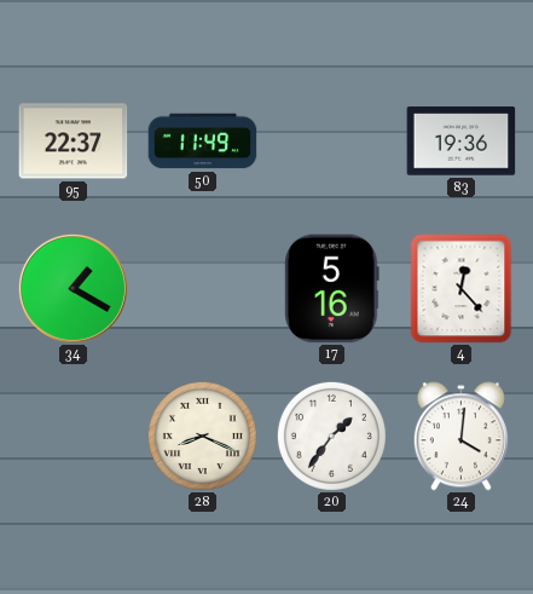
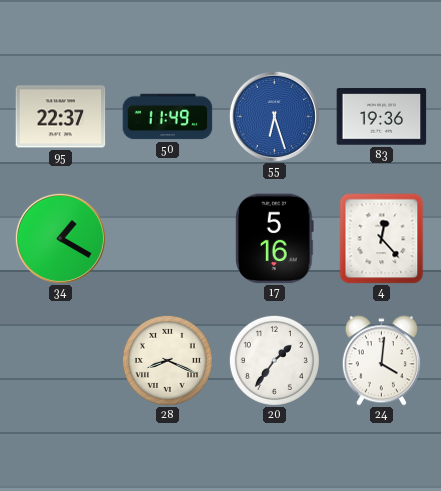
55: none -> 6:27 (274, 116)
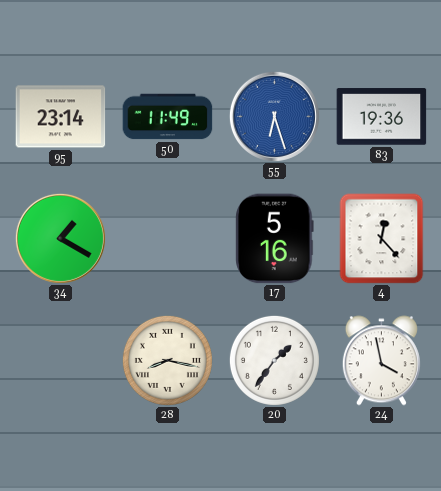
95: 22:37 -> 23:14 (61, 117)
28: 8:19 -> 8:17 (167, 360)
24: 4:01 -> 3:58 (381, 361)
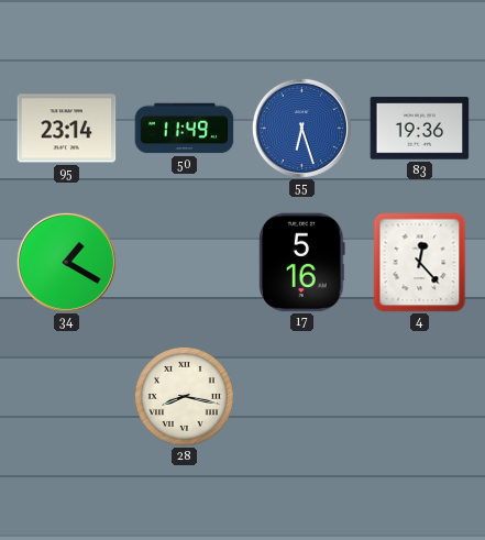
20: 1:36 -> none (274, 360)
24: 3:58 -> none (381, 361)
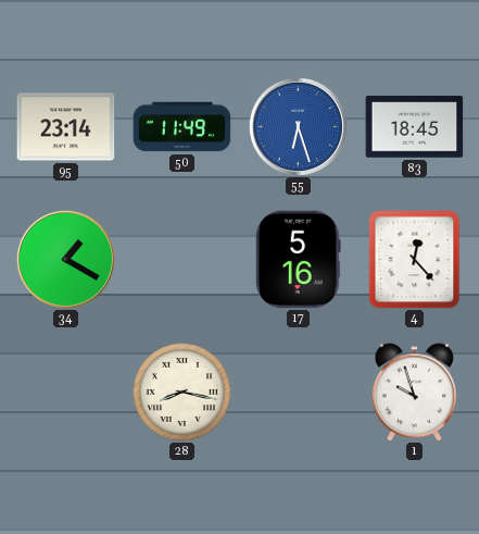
83: 19:36 -> 18:45 (415, 127)
1: none -> 9:57 (414, 393)
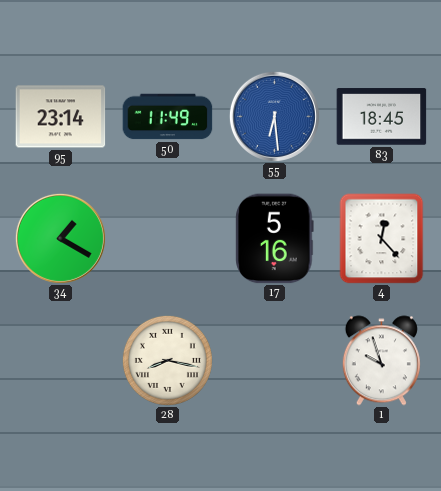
55: 6:27 -> 6:29 (274, 116)
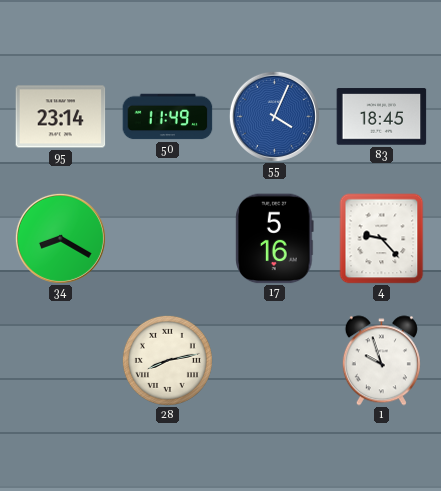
55: 6:29 -> 4:04 (274, 116)
34: 1:20 -> 8:20 (60, 238)
4: 12:23 -> 9:23 (382, 239)
28: 8:17 -> 8:13 (167, 360)
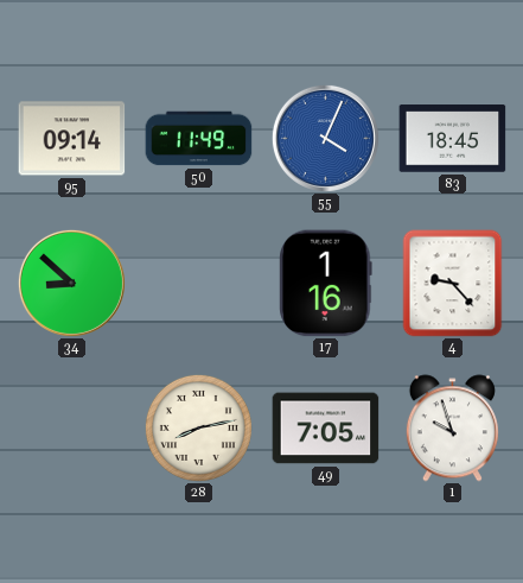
95: 23:14 -> 09:14 (72, 139)
34: 8:20 -> 8:52 (71, 283)
17: 5:16 -> 1:16 (326, 284)
49: none -> 7:05 (326, 429)
